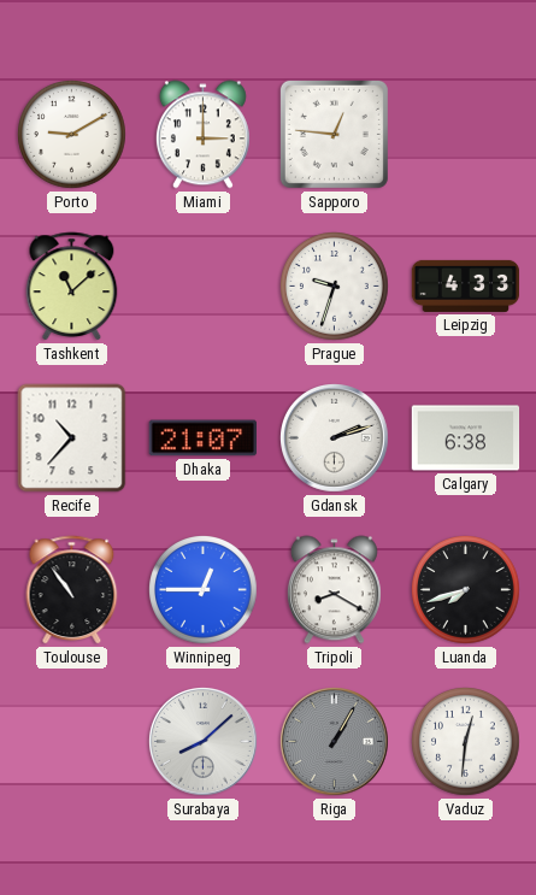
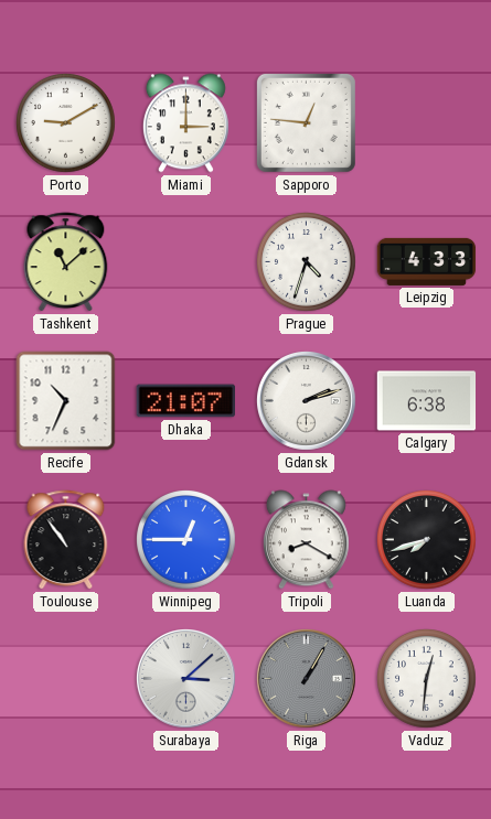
Prague: 9:33 -> 4:33 (307, 262)
Recife: 10:37 -> 10:34 (66, 401)
Surabaya: 8:08 -> 3:08 (186, 679)
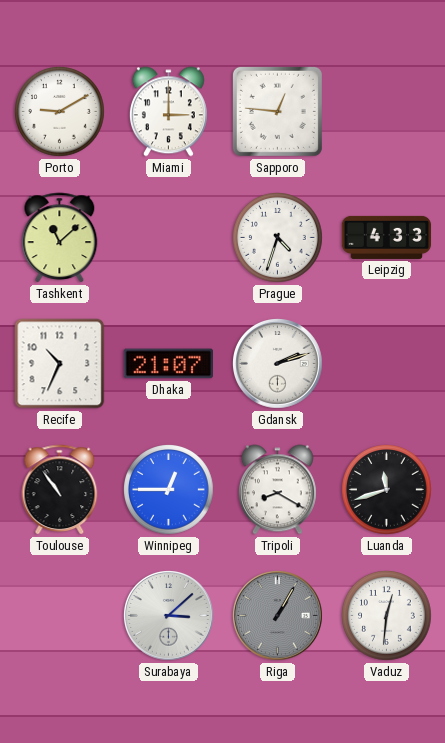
Calgary: 6:38 -> none (427, 401)
Luanda: 7:42 -> 11:42 (387, 490)
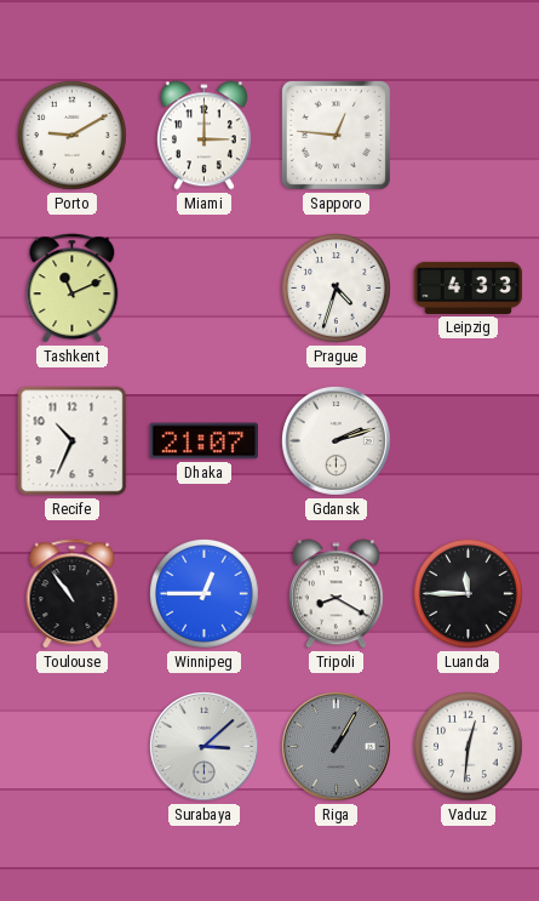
Tashkent: 11:08 -> 11:11 (73, 289)
Luanda: 11:42 -> 11:45 (469, 594)
